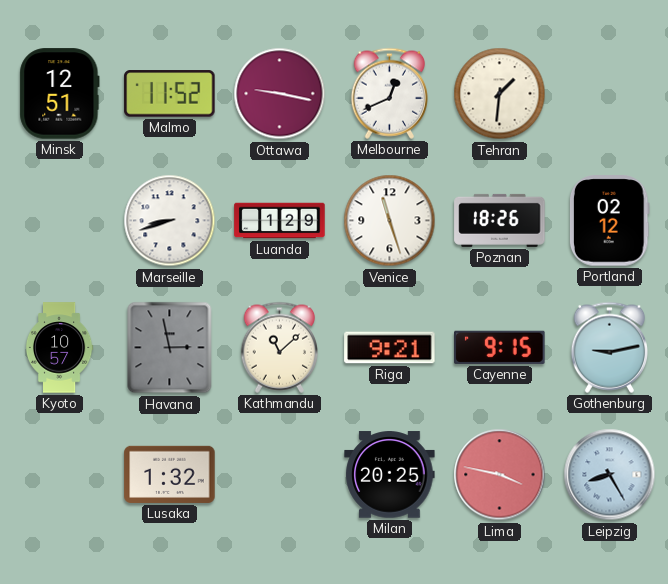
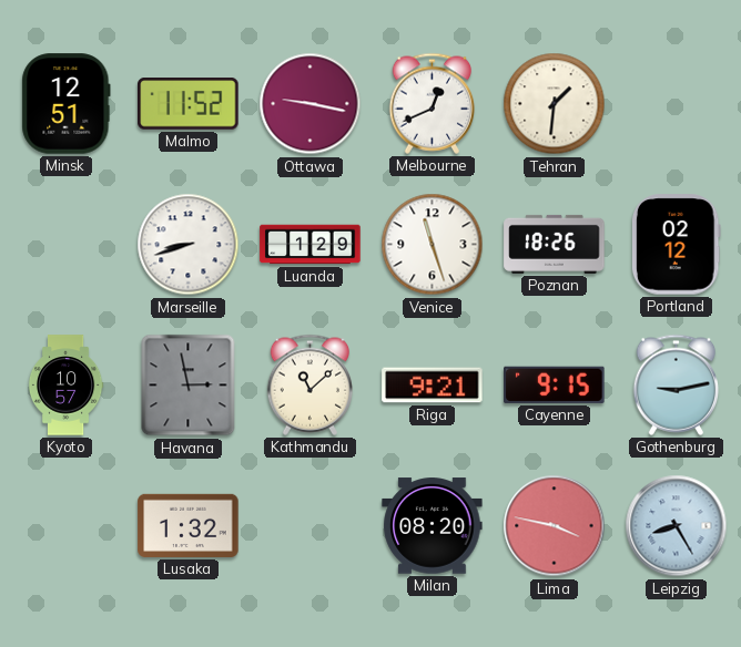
Milan: 20:25 -> 08:20 (433, 526)
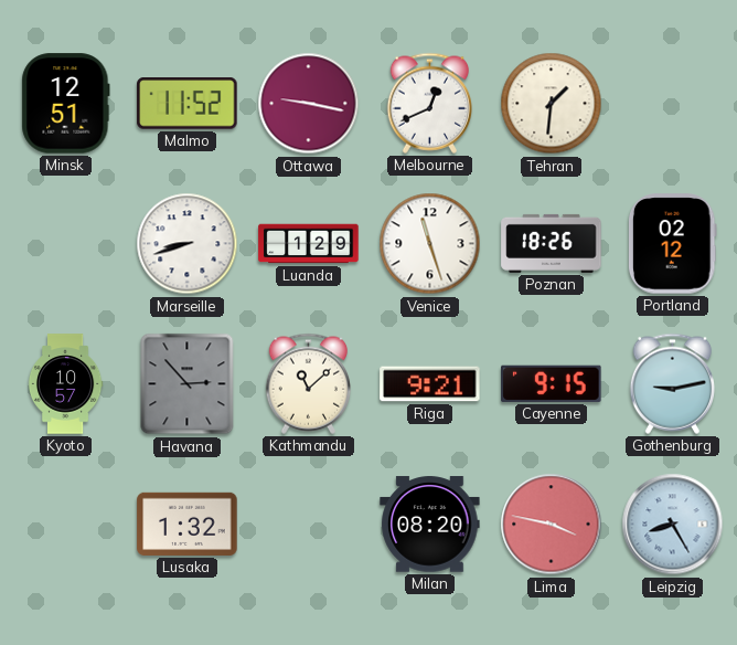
Havana: 2:58 -> 2:53 (188, 384)
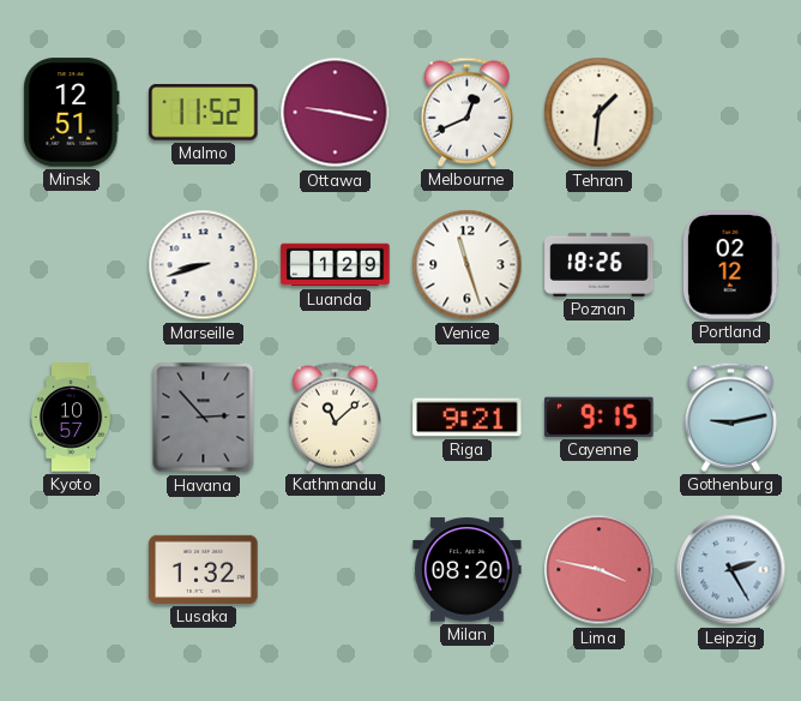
Leipzig: 8:25 -> 2:25 (731, 570)
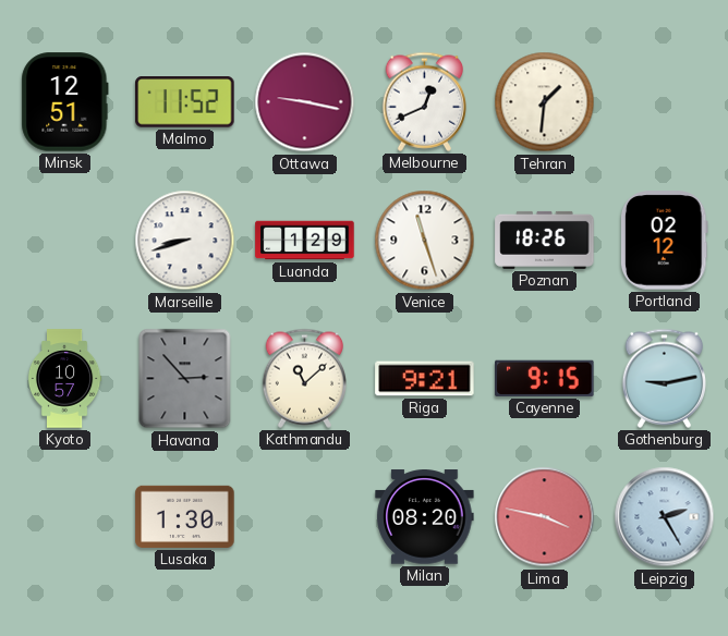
Lusaka: 1:32 -> 1:30 (185, 516)
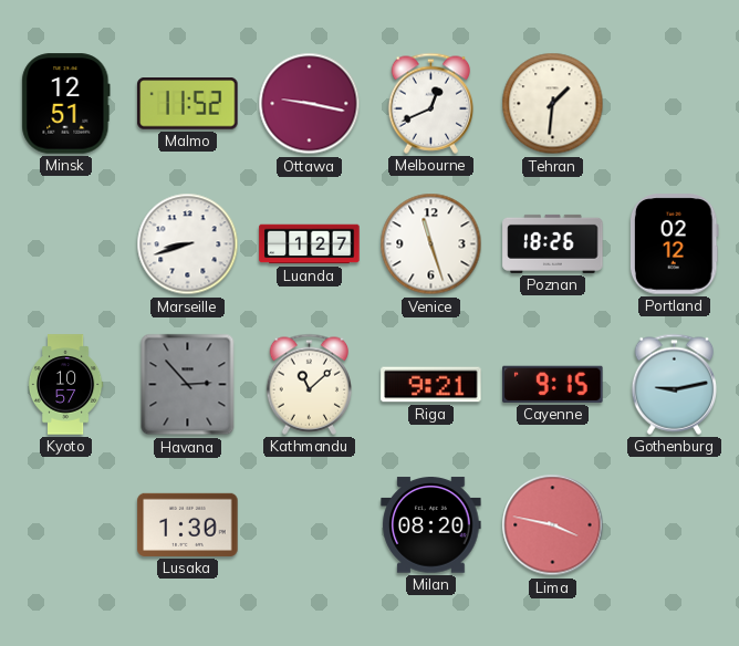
Luanda: 1:29 -> 1:27 (310, 244)
Leipzig: 2:25 -> none (665, 517)
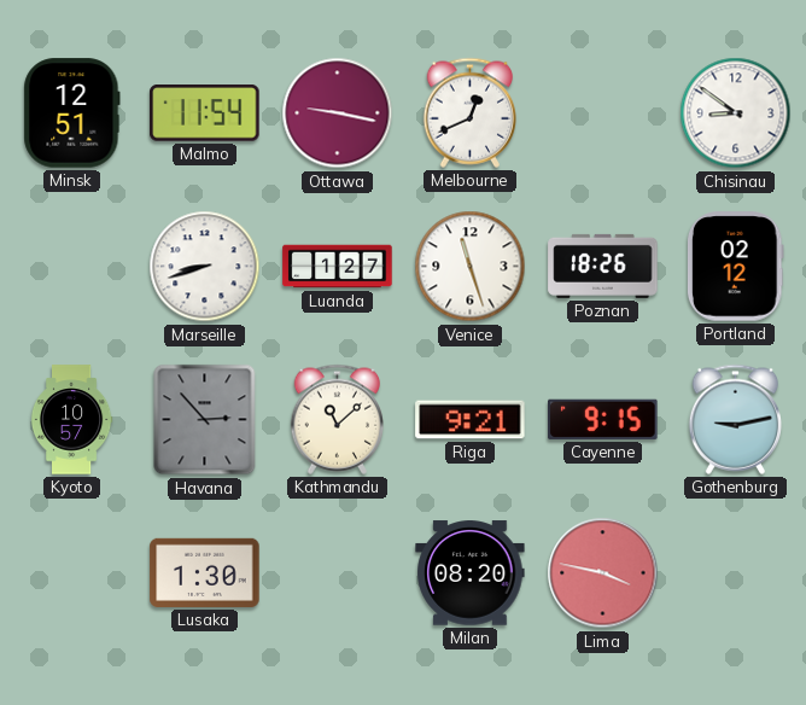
Malmo: 11:52 -> 11:54 (205, 113)
Tehran: 1:31 -> none (553, 104)
Chisinau: none -> 8:51 (736, 113)
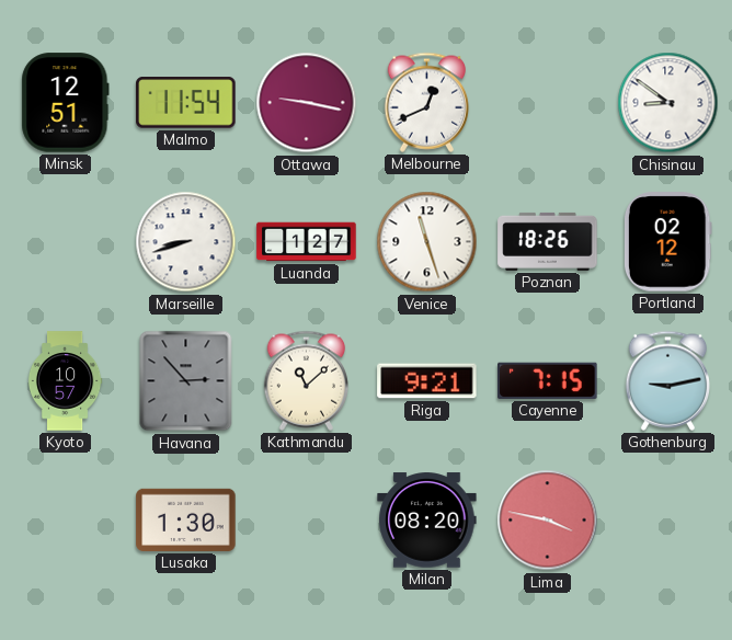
Cayenne: 9:15 -> 7:15 (548, 380)
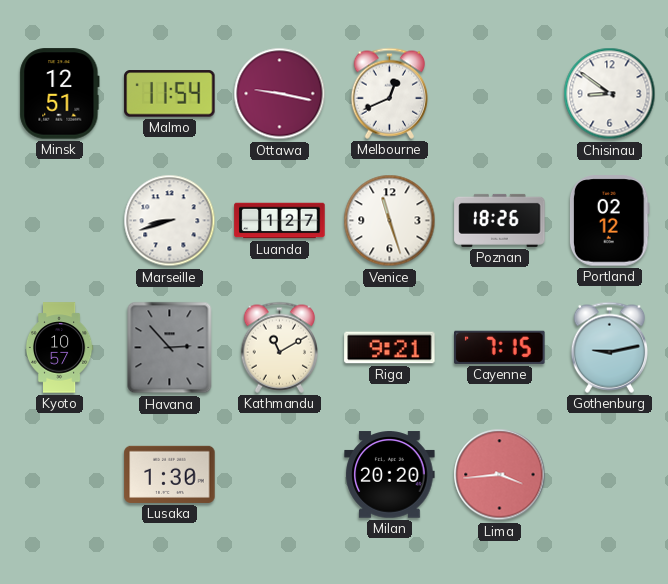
Kathmandu: 11:08 -> 11:10 (280, 347)
Milan: 08:20 -> 20:20 (390, 475)
Lima: 3:47 -> 3:44 (500, 475)
